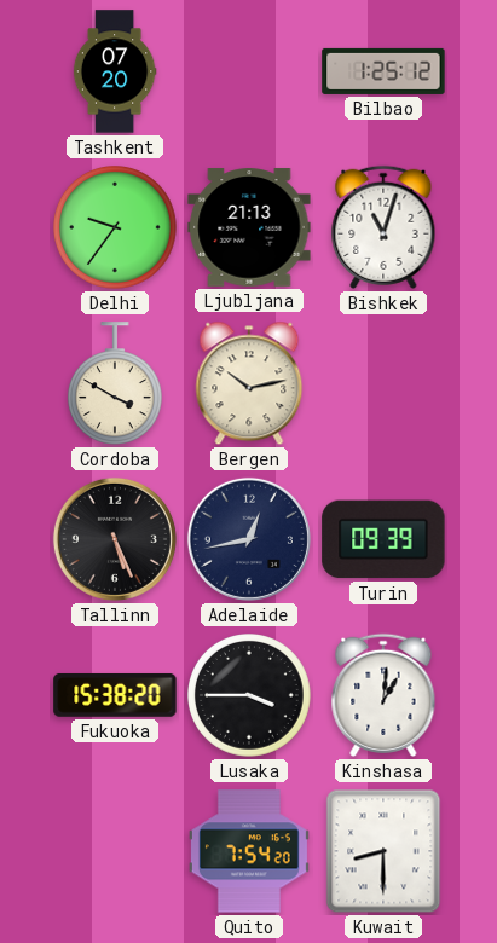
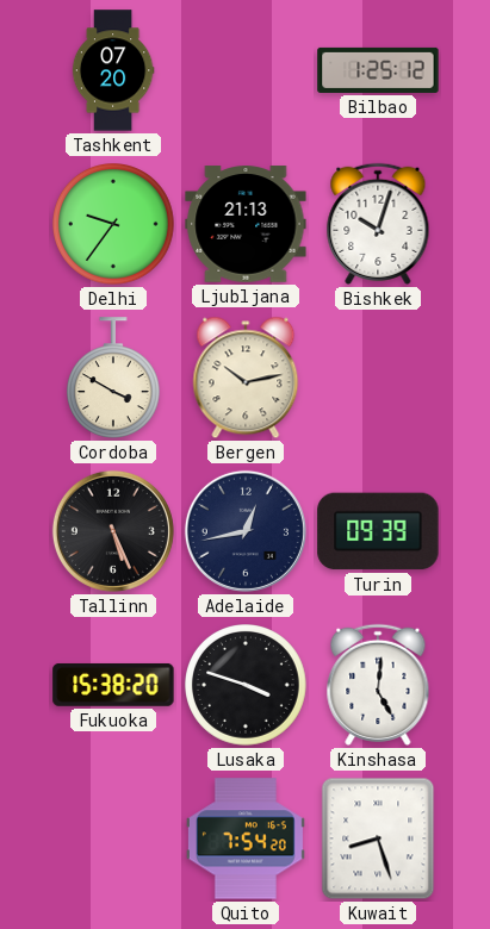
Bishkek: 11:03 -> 10:03 (378, 224)
Lusaka: 3:45 -> 3:48 (247, 686)
Kinshasa: 1:01 -> 5:01 (378, 685)
Kuwait: 8:30 -> 8:27 (378, 838)
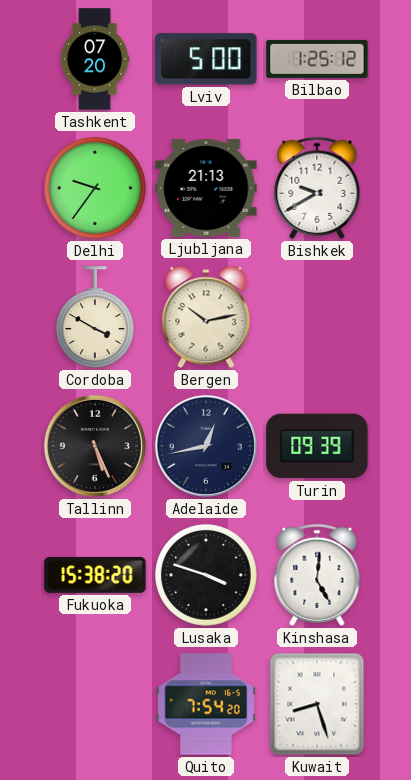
Lviv: none -> 5:00 (206, 59)
Bishkek: 10:03 -> 9:40 (317, 188)
